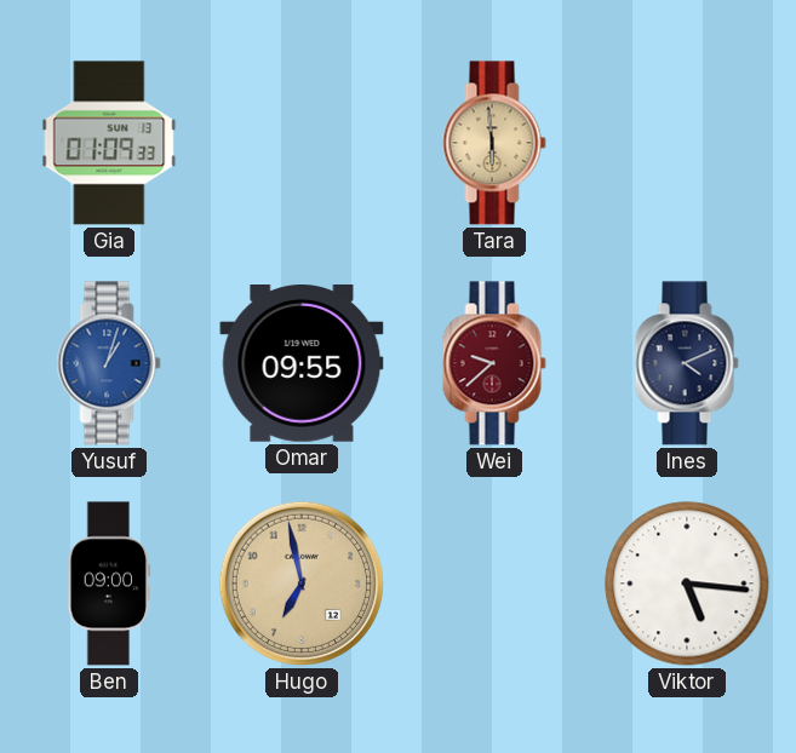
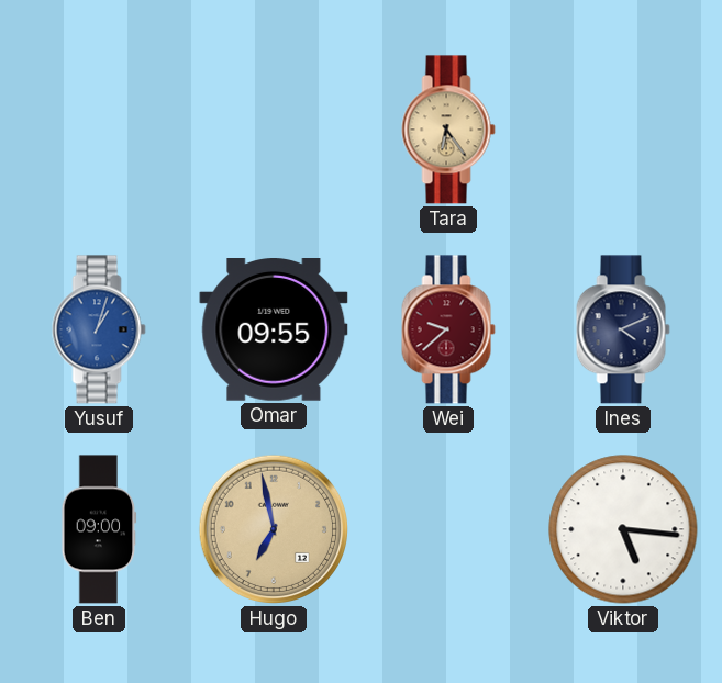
Gia: 01:09 -> none (109, 143)
Tara: 5:59 -> 6:24 (448, 130)
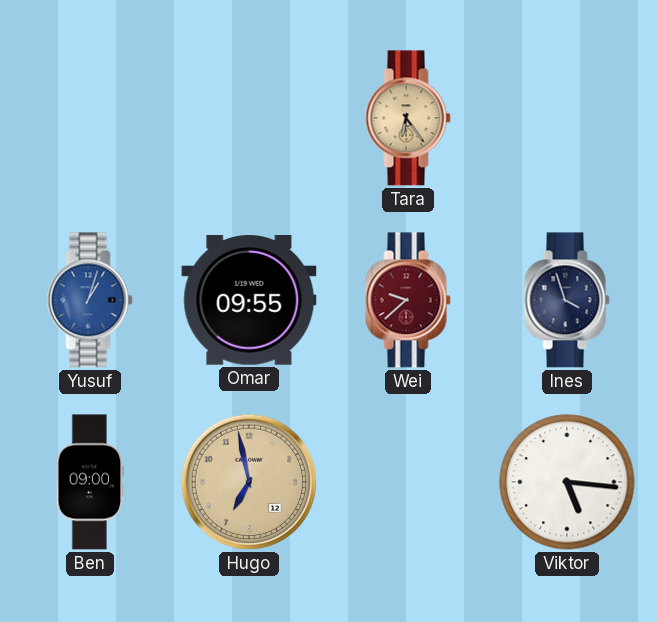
Ines: 4:11 -> 3:57 (567, 300)
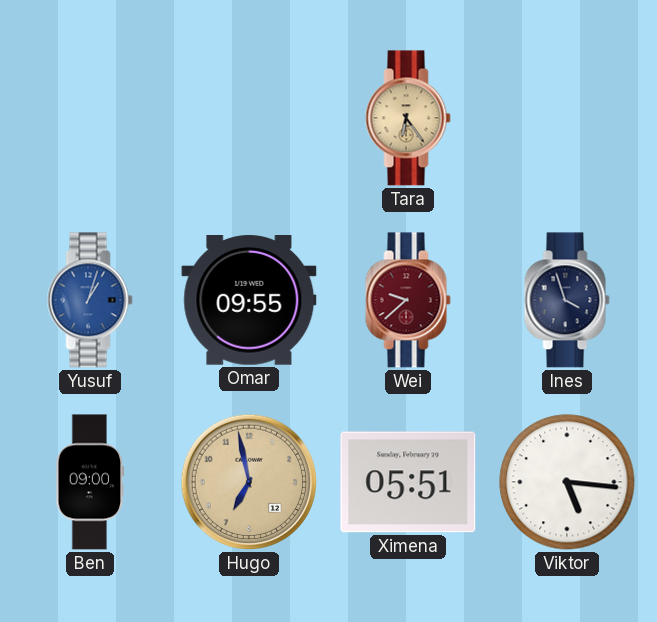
Ximena: none -> 05:51 (408, 482)
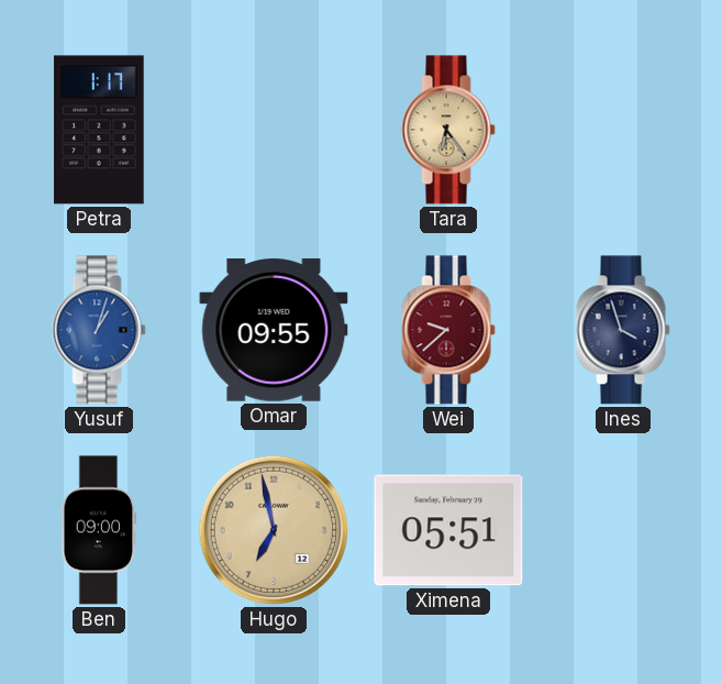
Petra: none -> 1:17 (99, 130)
Viktor: 5:16 -> none (567, 482)
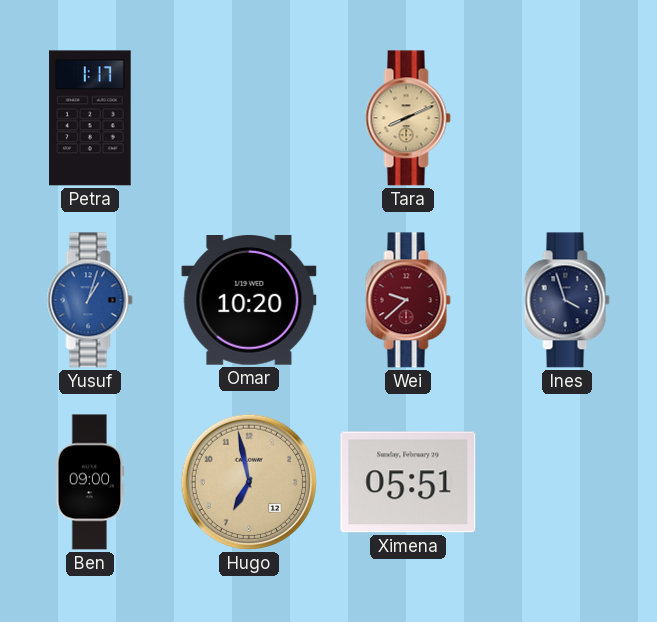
Tara: 6:24 -> 8:11 (408, 118)
Omar: 09:55 -> 10:20 (249, 301)
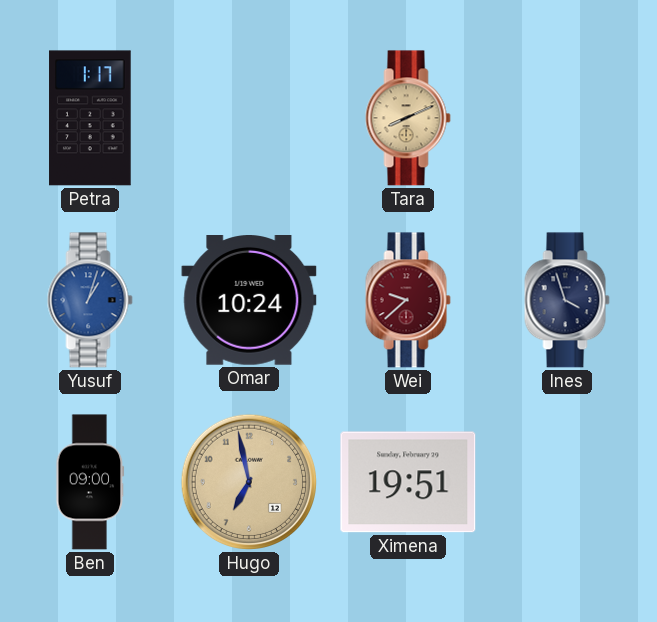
Omar: 10:20 -> 10:24 (249, 301)
Ximena: 05:51 -> 19:51 (408, 482)
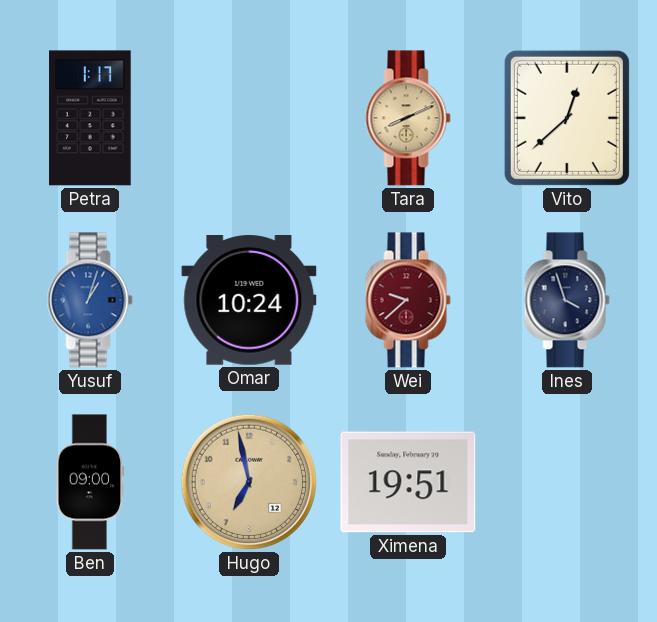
Vito: none -> 12:38 (567, 118)
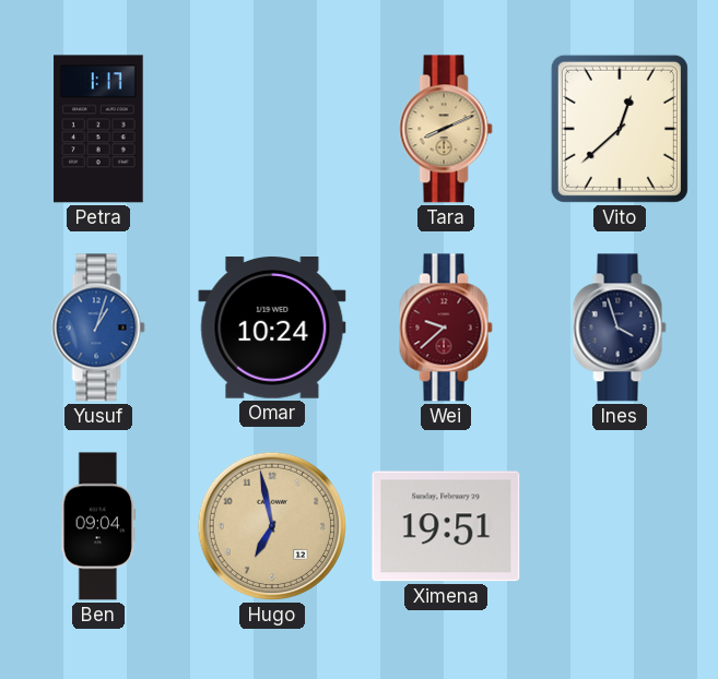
Ben: 09:00 -> 09:04 (98, 526)
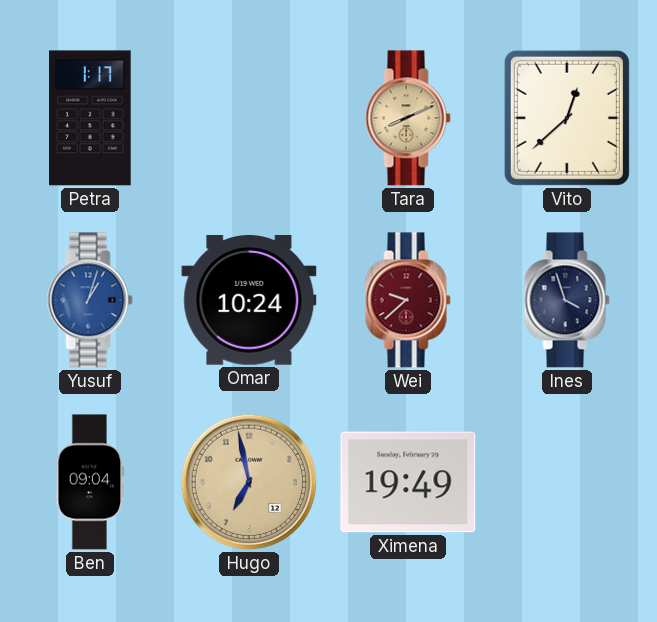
Ximena: 19:51 -> 19:49 (408, 482)
